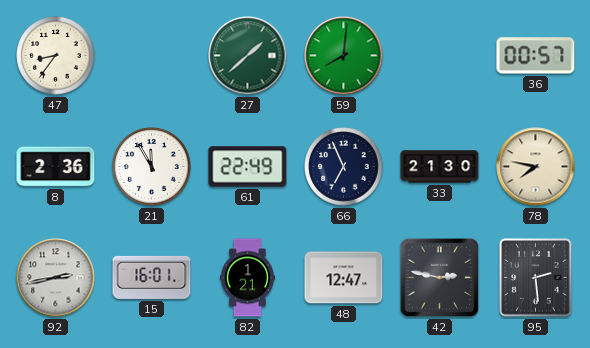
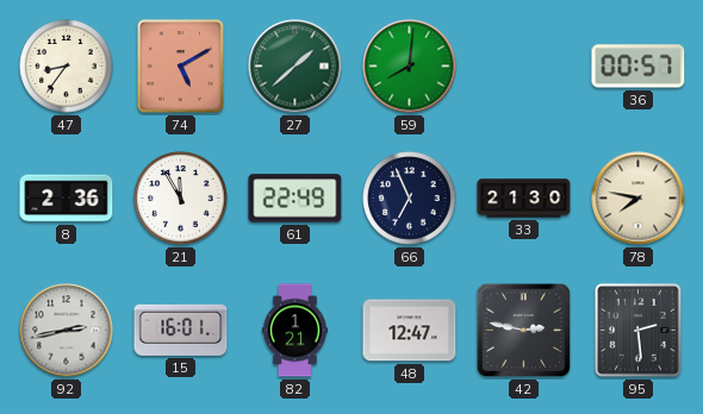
74: none -> 5:10 (181, 67)
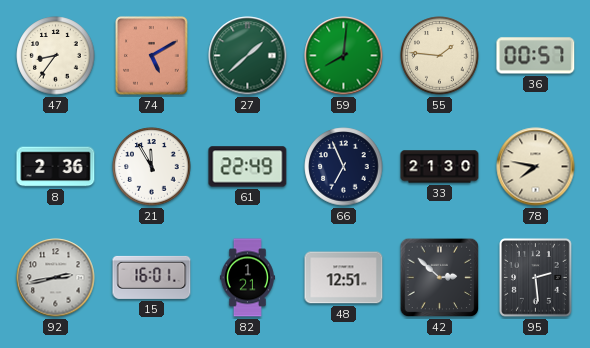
55: none -> 1:46 (440, 56)
48: 12:47 -> 12:51 (344, 278)
42: 2:47 -> 2:52 (440, 278)
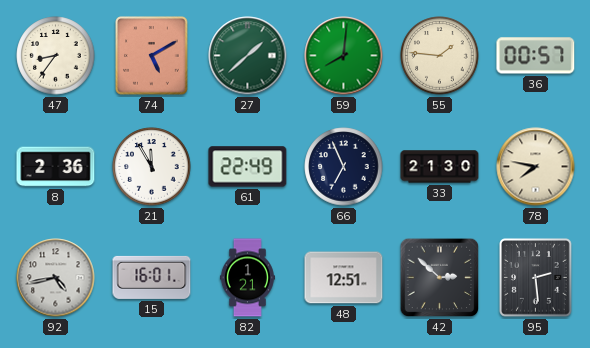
92: 2:43 -> 4:43 (56, 278)
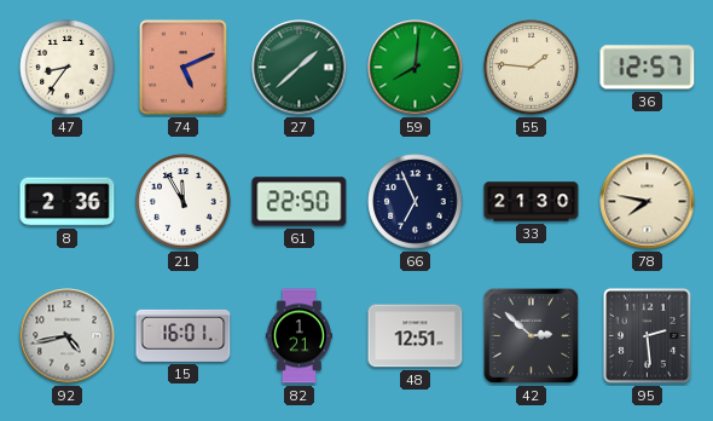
74: 5:10 -> 5:11 (184, 68)
36: 00:57 -> 12:57 (648, 68)
61: 22:49 -> 22:50 (300, 202)
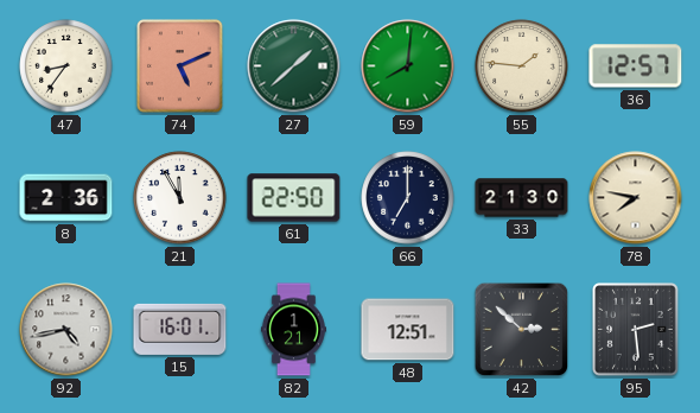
66: 6:56 -> 7:00 (408, 198)
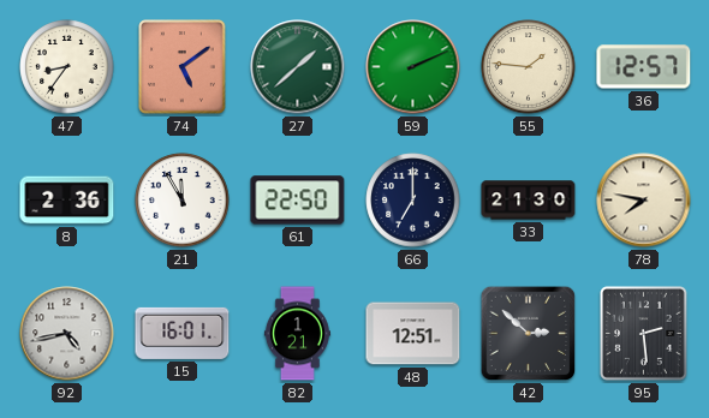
74: 5:11 -> 5:09 (183, 67)
59: 8:01 -> 2:11 (413, 67)
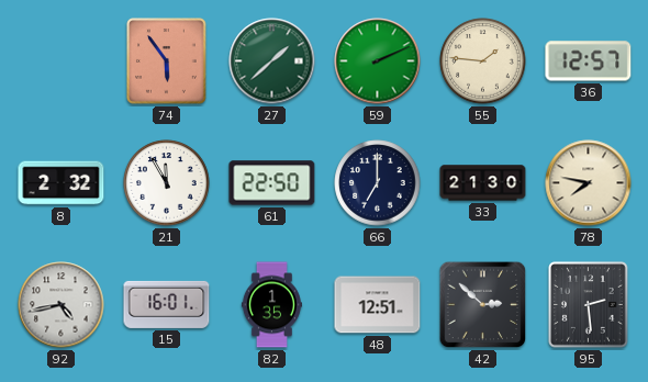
47: 8:36 -> none (67, 67)
74: 5:09 -> 5:54 (167, 61)
8: 2:36 -> 2:32 (62, 183)
82: 1:21 -> 1:35 (271, 305)
